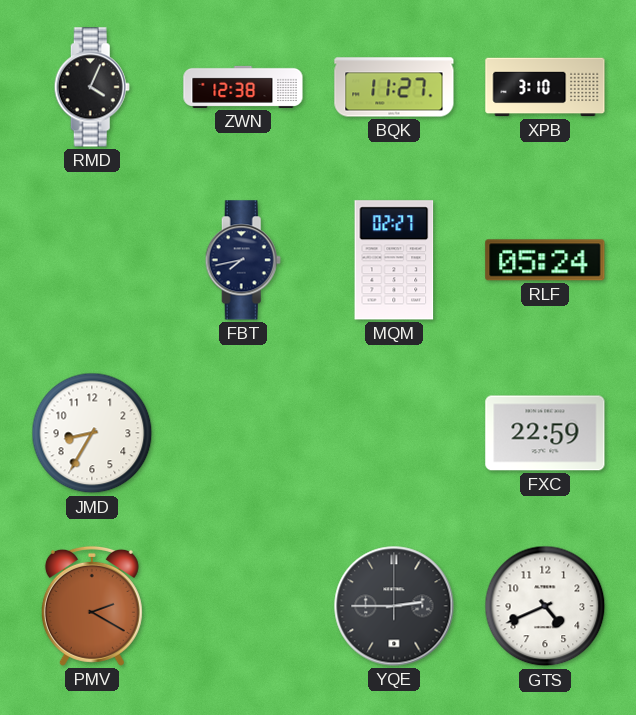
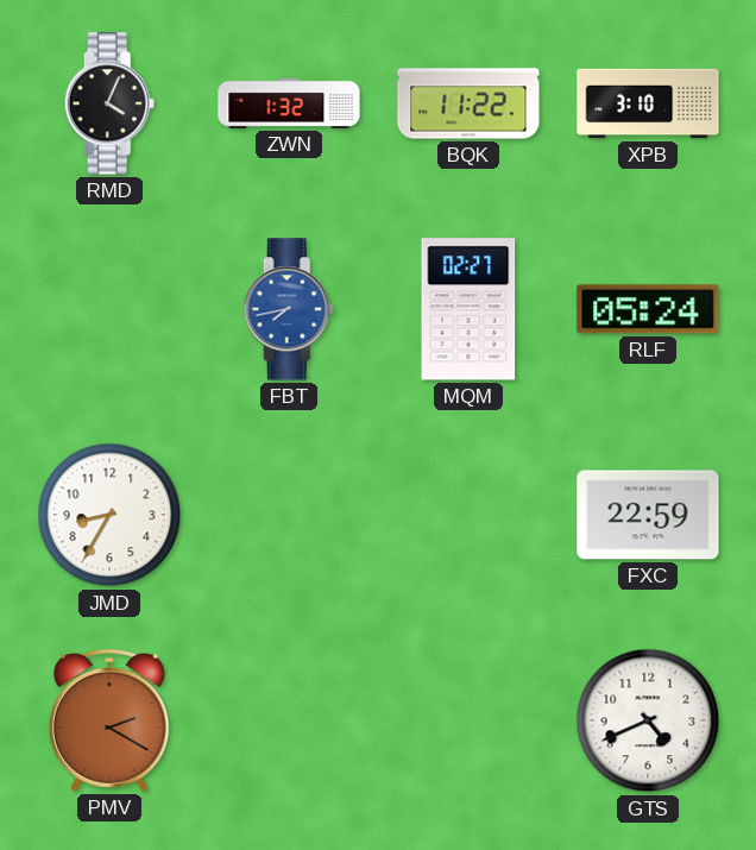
ZWN: 12:38 -> 1:32 (289, 103)
BQK: 11:27 -> 11:22 (468, 103)
FBT dial: navy -> blue (289, 309)
YQE: 2:45 -> none (394, 606)
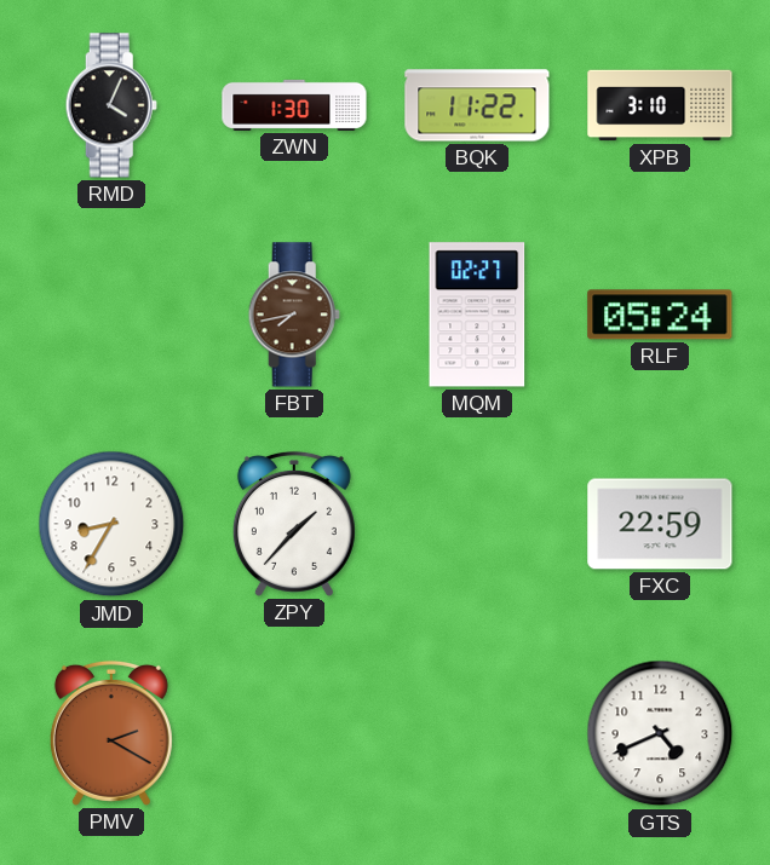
ZWN: 1:32 -> 1:30 (294, 105)
FBT dial: blue -> brown (294, 315)
ZPY: none -> 1:37 (294, 524)
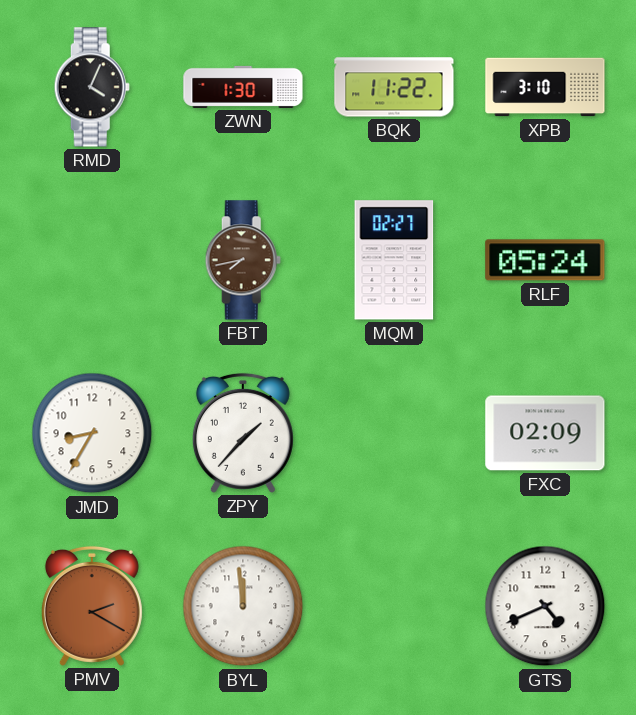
FXC: 22:59 -> 02:09 (545, 433)
BYL: none -> 11:59 (243, 606)
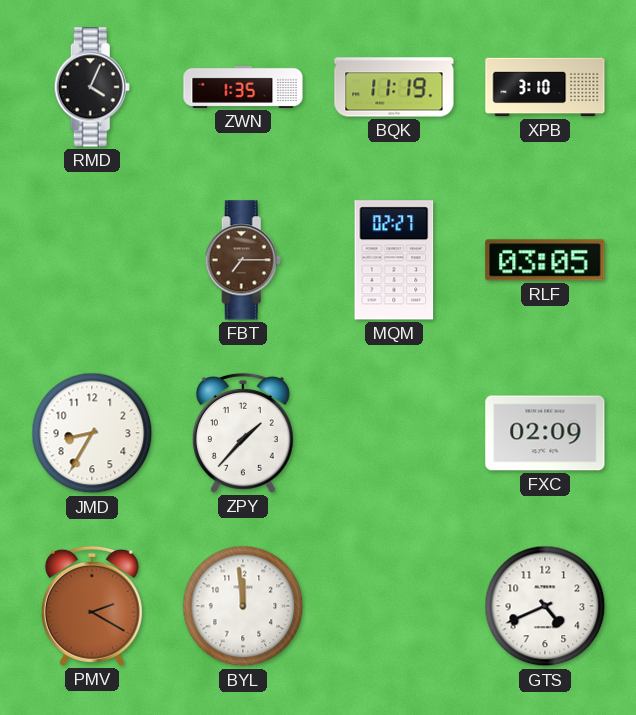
ZWN: 1:30 -> 1:35 (243, 87)
BQK: 11:22 -> 11:19 (394, 87)
FBT: 7:43 -> 7:15 (243, 260)
RLF: 05:24 -> 03:05 (545, 260)
